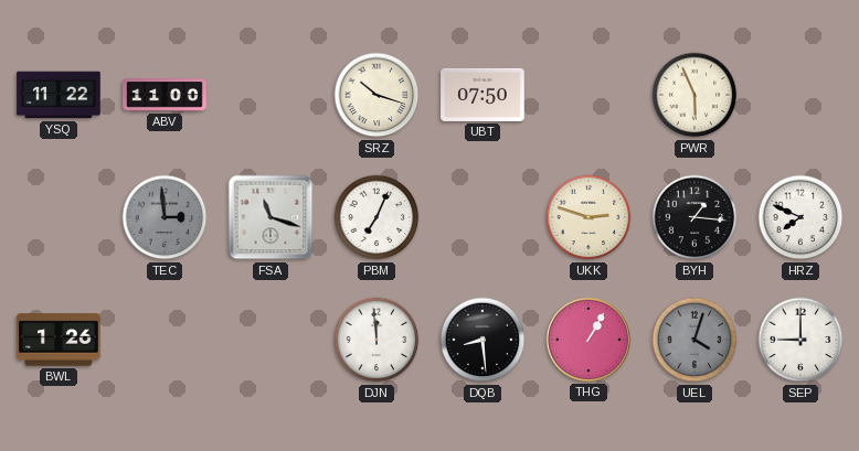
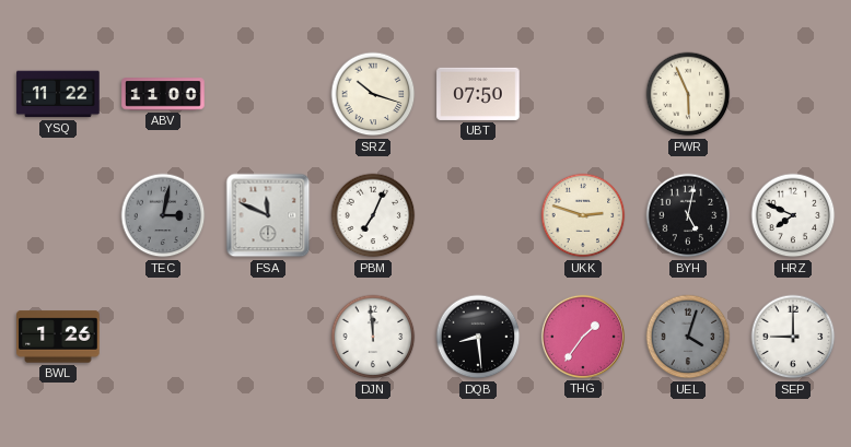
TEC: 2:59 -> 3:02 (163, 215)
FSA: 11:18 -> 11:49 (268, 215)
BYH: 1:16 -> 5:02 (688, 215)
THG: 1:05 -> 1:36 (583, 337)
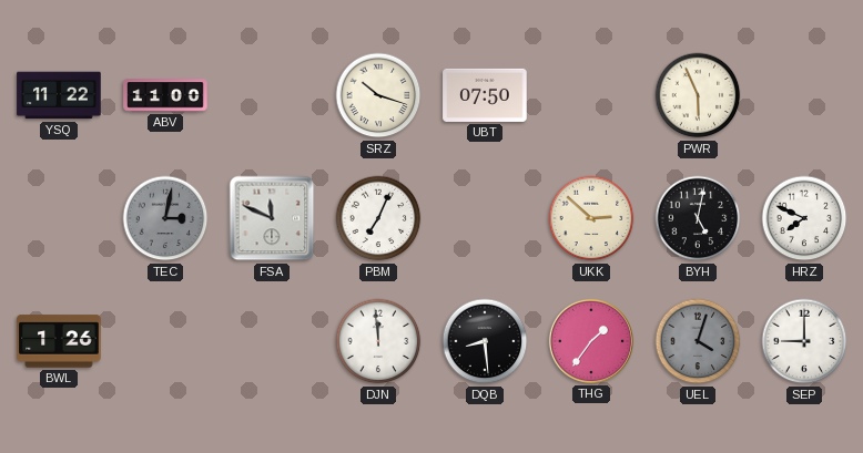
UKK: 2:48 -> 2:52 (591, 218)
